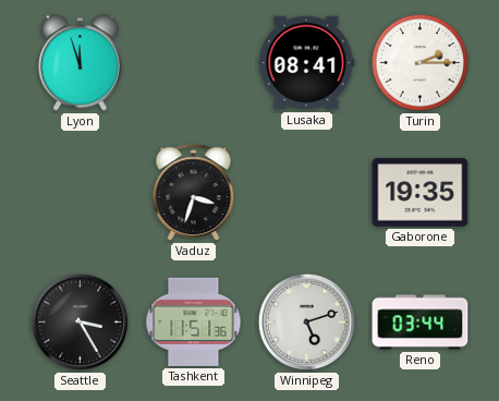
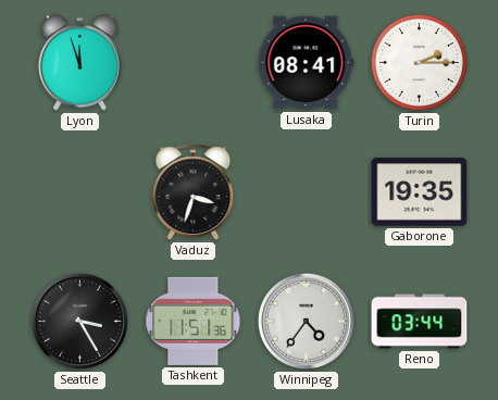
Winnipeg: 5:12 -> 4:36 (306, 321)
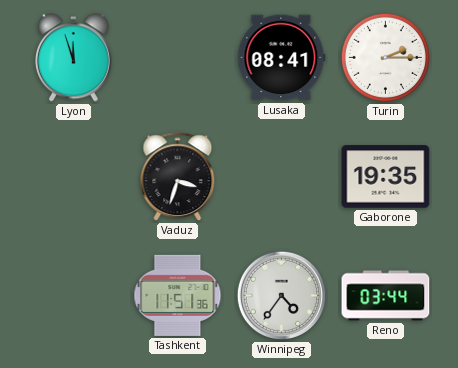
Seattle: 3:25 -> none (79, 321)
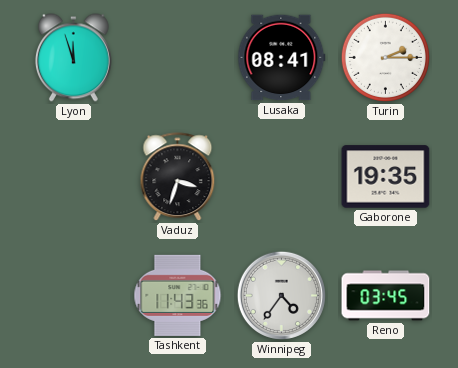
Tashkent: 11:51 -> 11:43 (178, 295)
Reno: 03:44 -> 03:45 (386, 296)
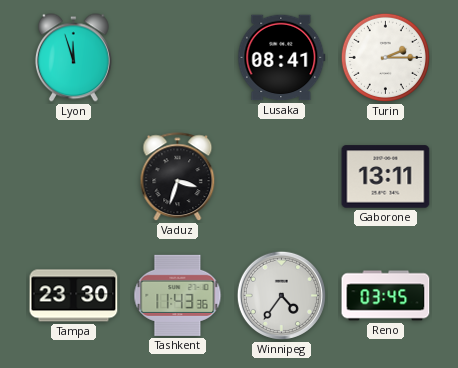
Gaborone: 19:35 -> 13:11 (386, 177)
Tampa: none -> 23:30 (74, 296)
